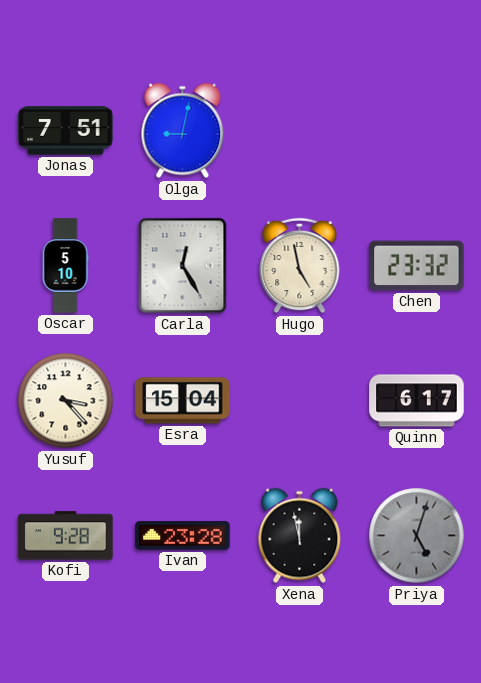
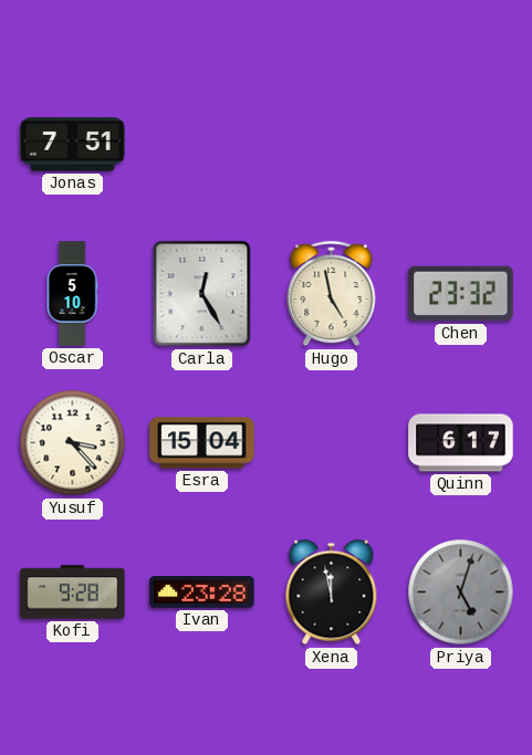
Olga: 9:02 -> none (183, 131)
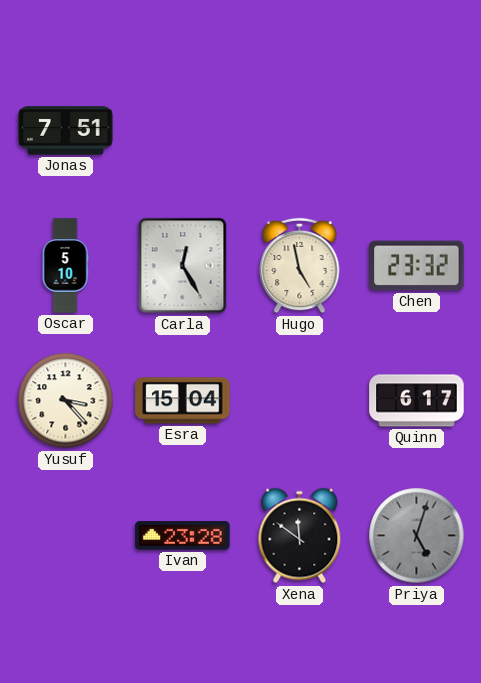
Kofi: 9:28 -> none (73, 593)
Xena: 11:58 -> 11:51 (300, 536)
